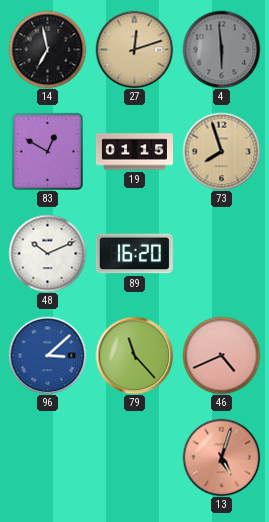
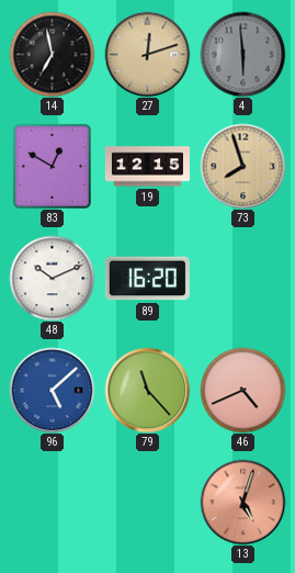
19: 01:15 -> 12:15 (147, 167)
96: 3:08 -> 5:08 (52, 390)
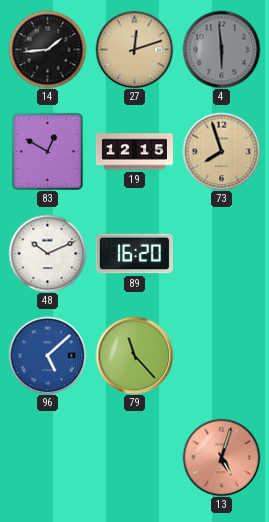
14: 6:58 -> 1:44 (47, 49)
46: 4:41 -> none (242, 390)
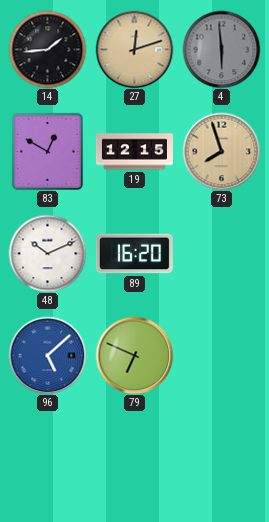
79: 11:23 -> 6:49 (134, 355)
13: 5:03 -> none (221, 457)
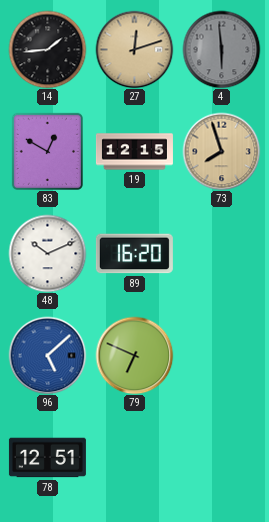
78: none -> 12:51 (47, 458)
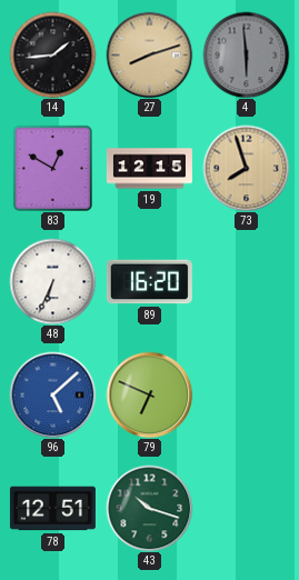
27: 12:12 -> 8:12 (149, 54)
48: 10:11 -> 6:34 (52, 281)
43: none -> 10:18 (149, 508)
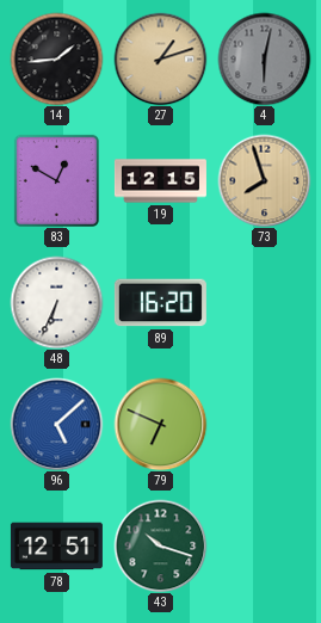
27: 8:12 -> 1:12 (160, 58)
4: 5:59 -> 6:02 (264, 58)
